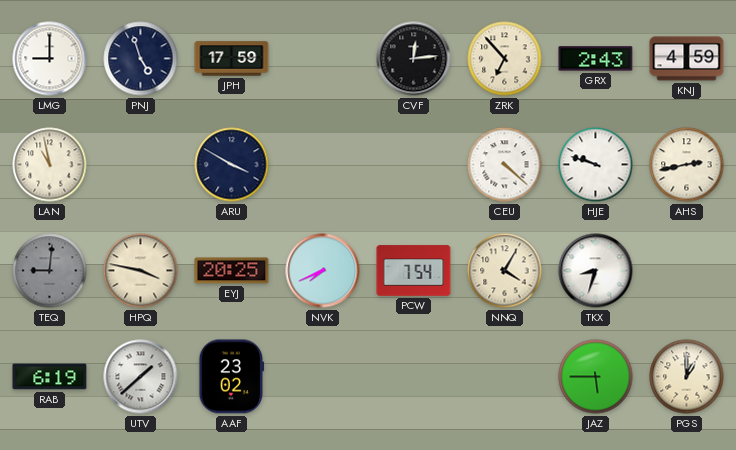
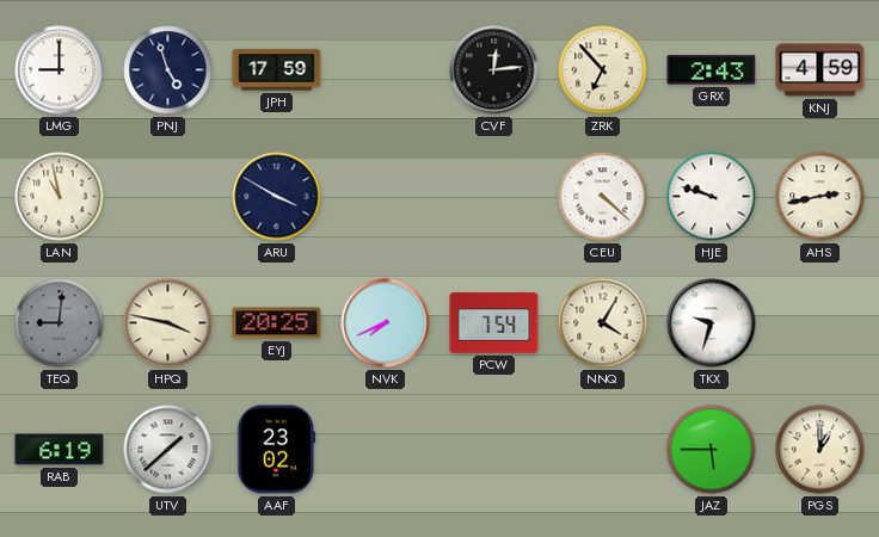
TKX: 8:33 -> 9:33 (712, 323)
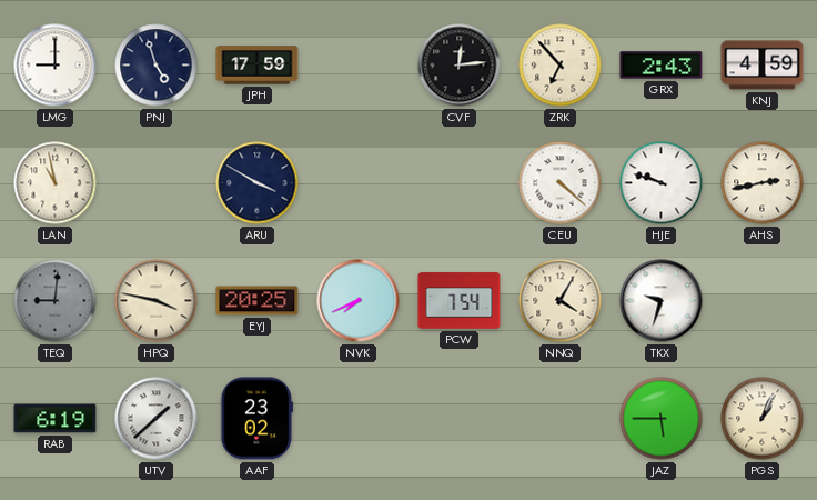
PGS: 1:00 -> 1:04 (763, 419)
